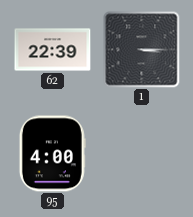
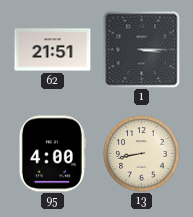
62: 22:39 -> 21:51 (53, 50)
13: none -> 8:43 (142, 154)
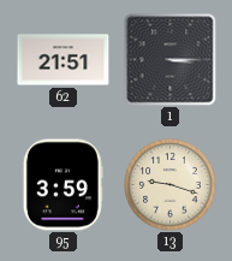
95: 4:00 -> 3:59 (63, 185)
13: 8:43 -> 9:18 (171, 185)
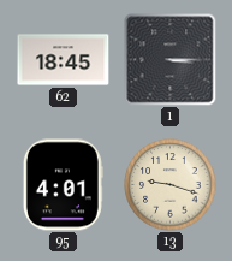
62: 21:51 -> 18:45 (64, 60)
95: 3:59 -> 4:01 (63, 185)
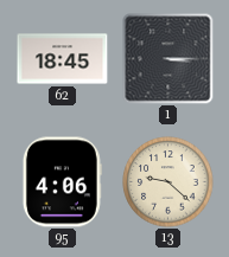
95: 4:01 -> 4:06 (62, 182)
13: 9:18 -> 9:22 (168, 182)
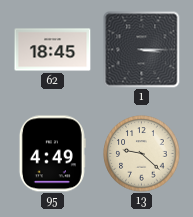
95: 4:06 -> 4:49 (52, 154)
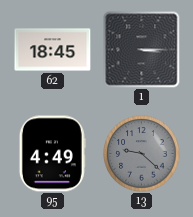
13 dial: cream -> grey (142, 154)
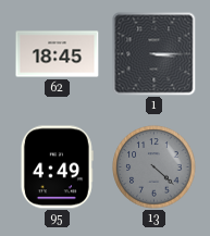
13: 9:22 -> 4:22 (155, 167)
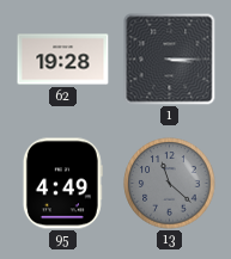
62: 18:45 -> 19:28 (63, 60)
13: 4:22 -> 11:22 (170, 184)
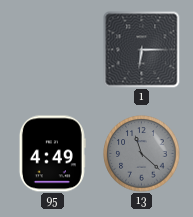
62: 19:28 -> none (63, 60)
1: 3:15 -> 6:15 (142, 50)
